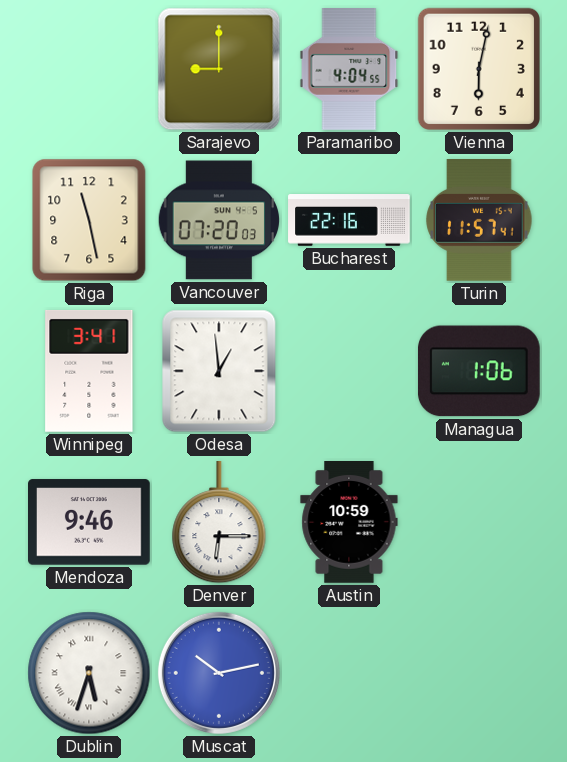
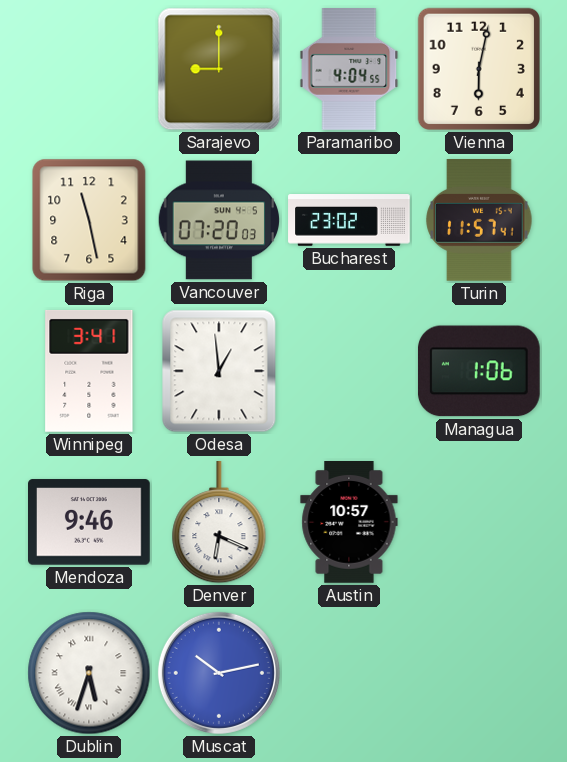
Bucharest: 22:16 -> 23:02 (349, 221)
Denver: 6:15 -> 6:19 (219, 523)
Austin: 10:59 -> 10:57 (349, 523)
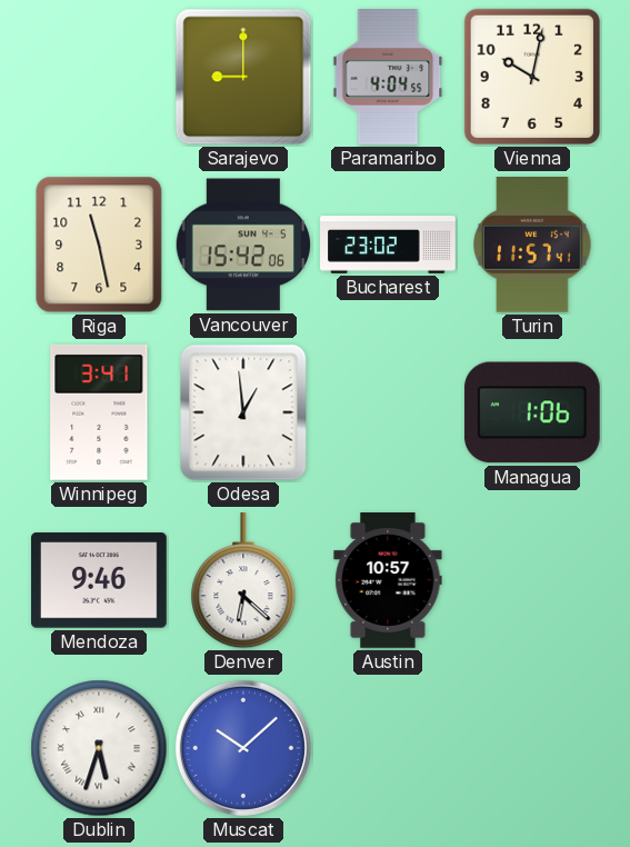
Vienna: 6:02 -> 10:02 (532, 77)
Vancouver: 07:20 -> 15:42 (243, 245)
Denver: 6:19 -> 6:22 (243, 581)
Muscat: 10:13 -> 10:08 (243, 748)
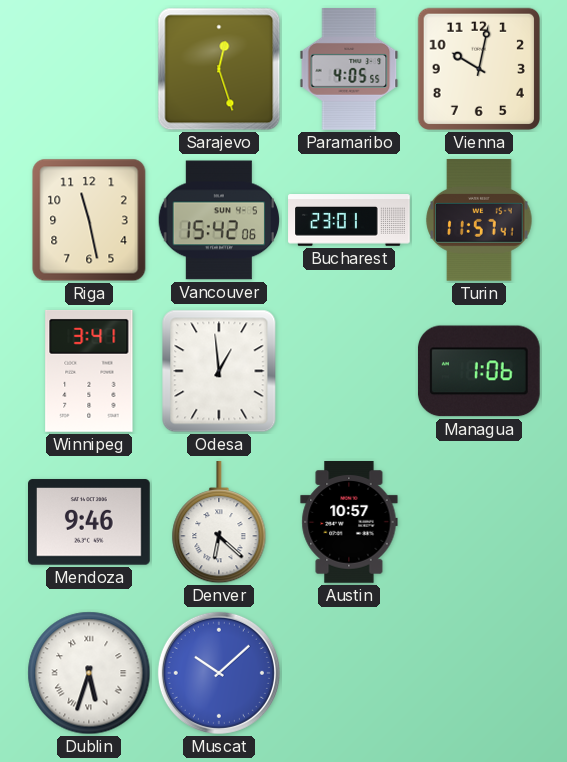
Sarajevo: 9:00 -> 12:27 (219, 69)
Paramaribo: 4:04 -> 4:05 (349, 70)
Bucharest: 23:02 -> 23:01 (349, 221)
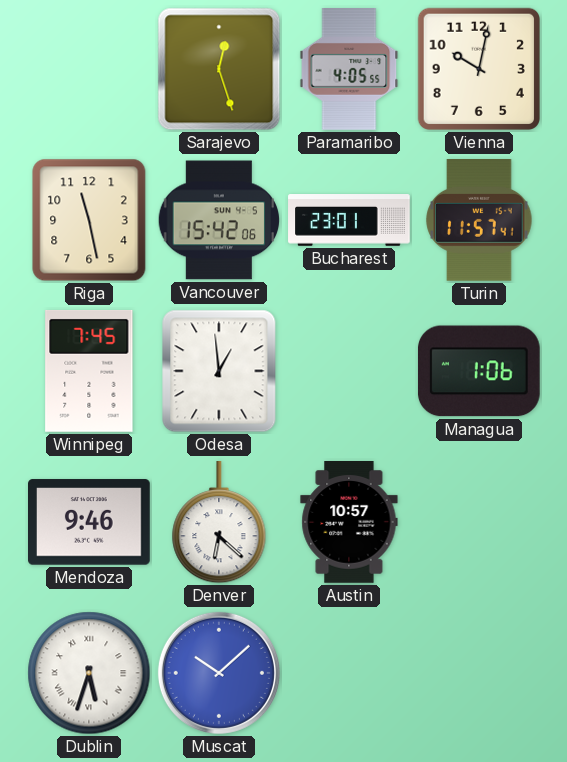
Winnipeg: 3:41 -> 7:45 (89, 371)
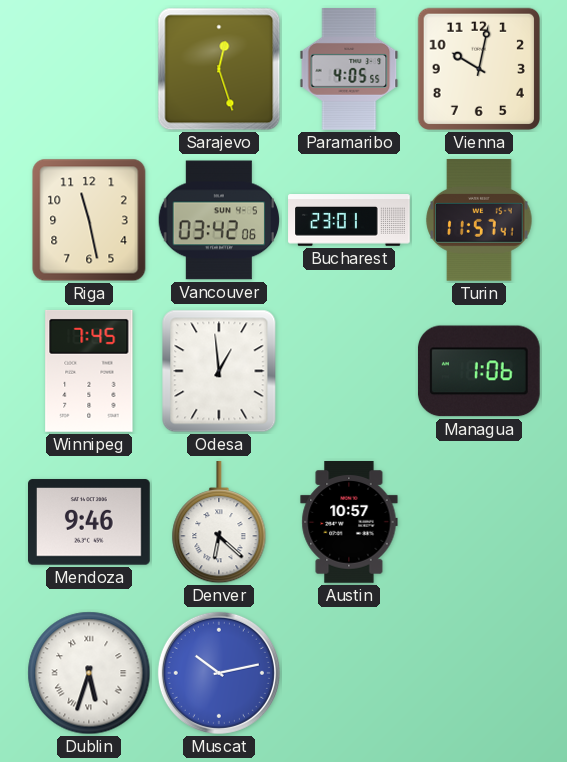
Vancouver: 15:42 -> 03:42 (219, 220)
Muscat: 10:08 -> 10:13 (219, 673)
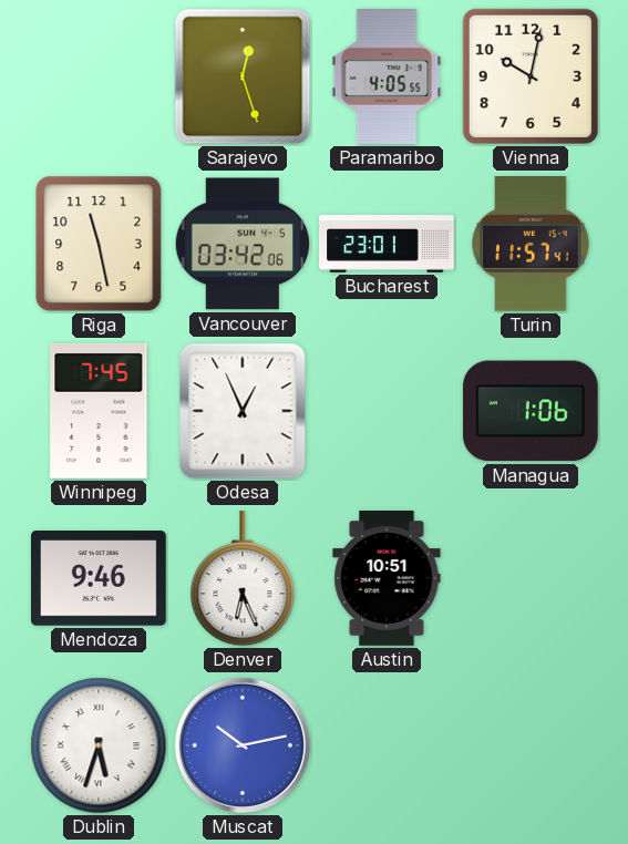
Odesa: 12:59 -> 12:56 (243, 411)
Denver: 6:22 -> 6:26 (243, 579)
Austin: 10:57 -> 10:51 (387, 579)
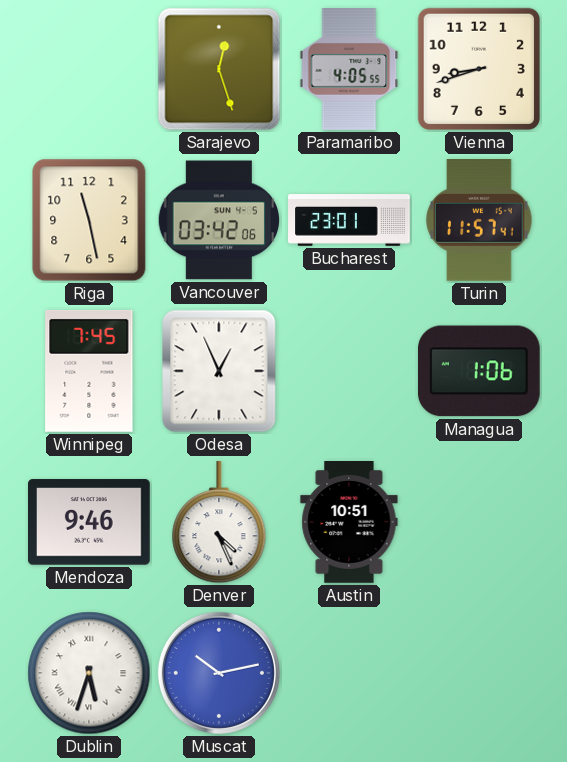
Vienna: 10:02 -> 8:42 (479, 69)
Denver: 6:26 -> 4:26 (219, 523)
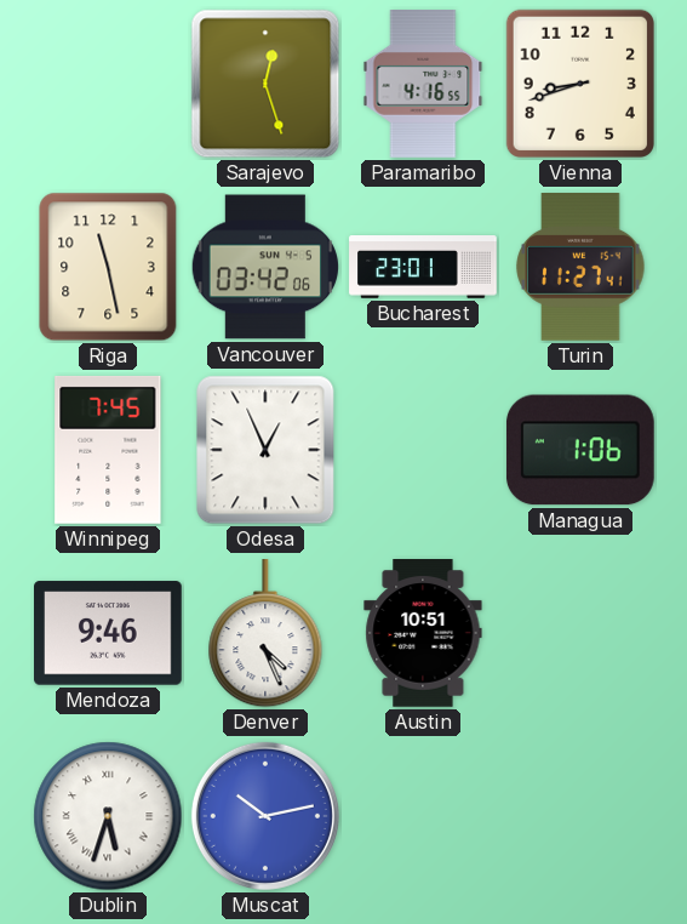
Paramaribo: 4:05 -> 4:16 (423, 85)
Turin: 11:57 -> 11:27 (580, 268)
